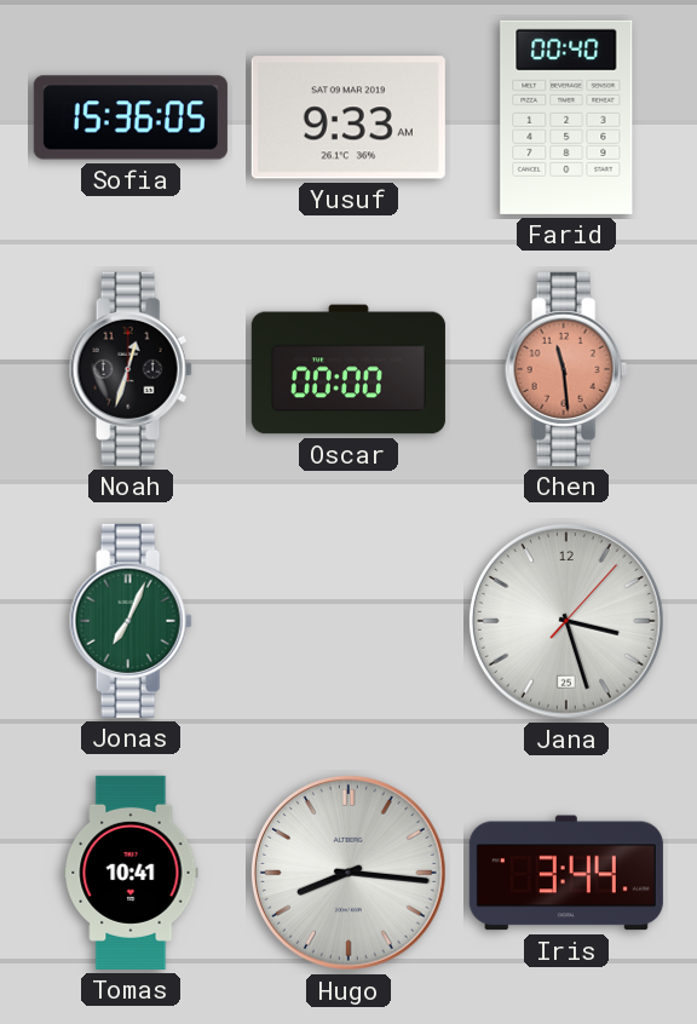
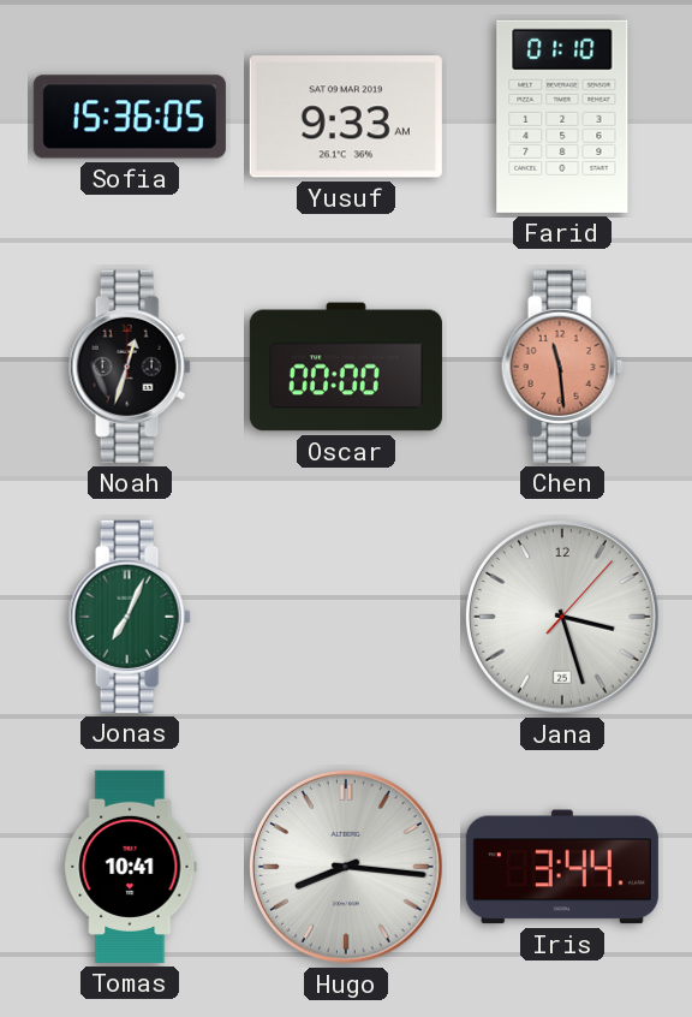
Farid: 00:40 -> 01:10 (562, 117)
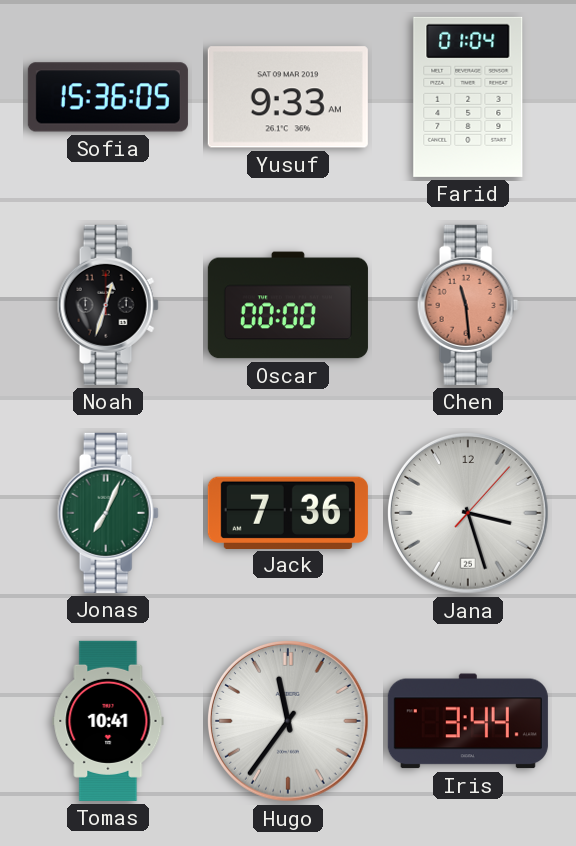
Farid: 01:10 -> 01:04 (468, 97)
Jack: none -> 7:36 (288, 512)
Hugo: 8:16 -> 11:36 (289, 722)
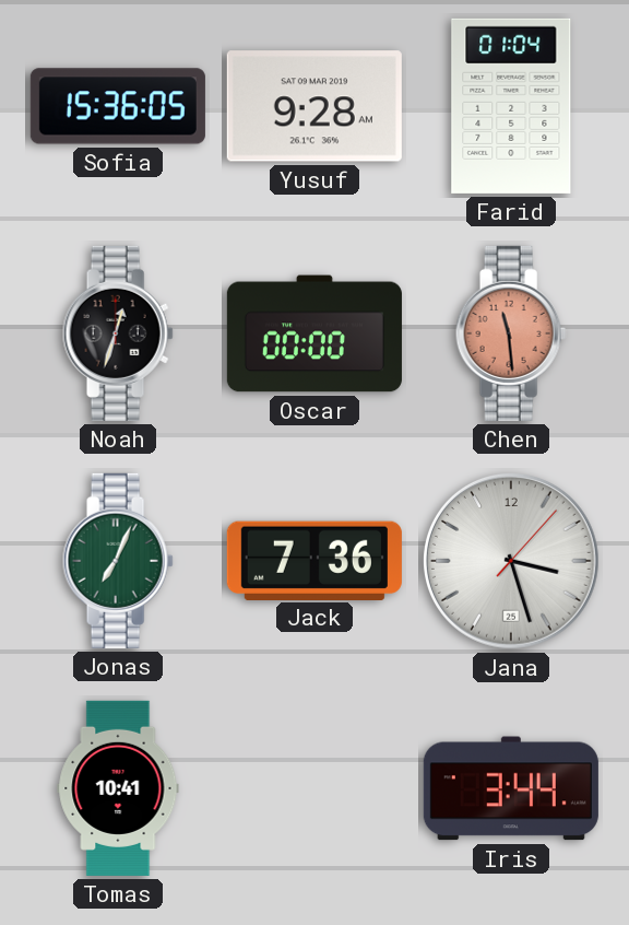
Yusuf: 9:33 -> 9:28 (314, 106)
Hugo: 11:36 -> none (289, 722)
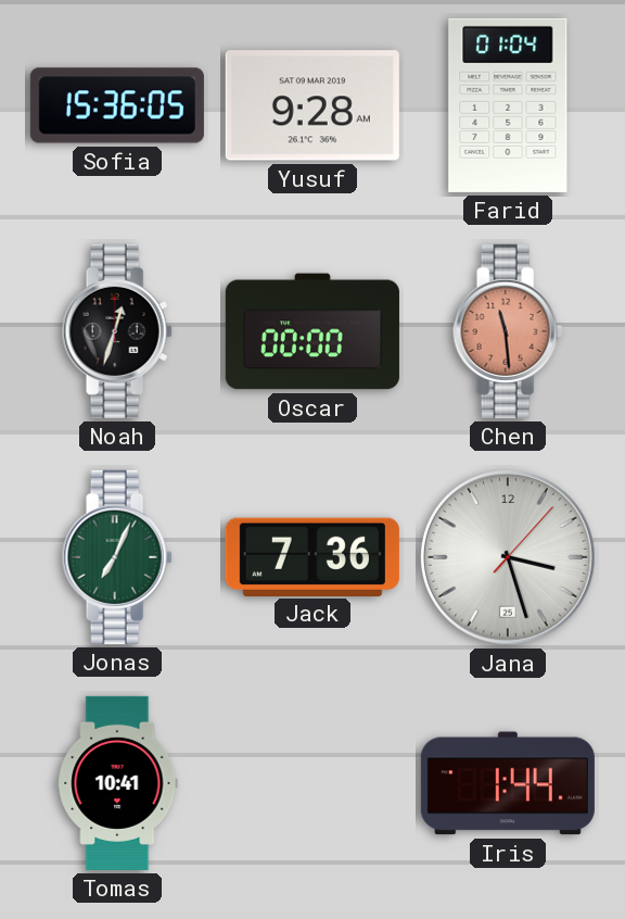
Iris: 3:44 -> 1:44 (508, 783)
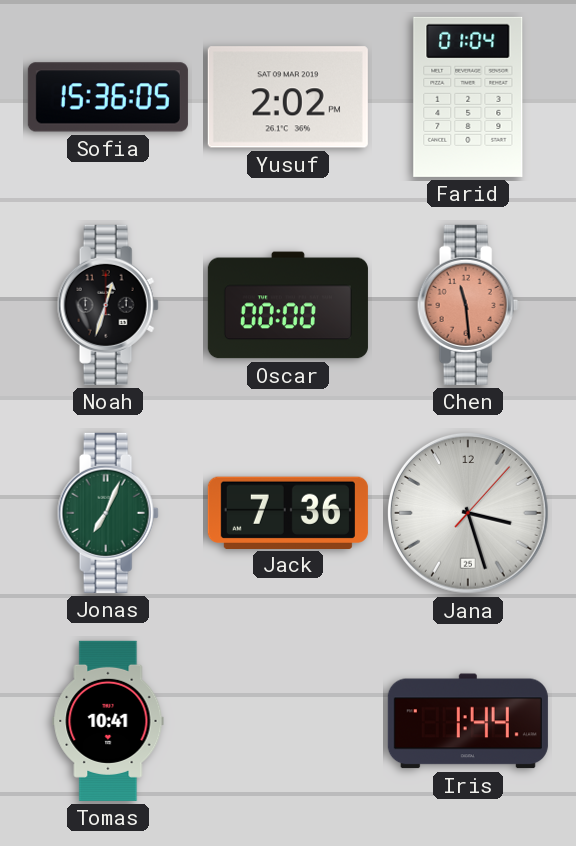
Yusuf: 9:28 -> 2:02 (288, 97)
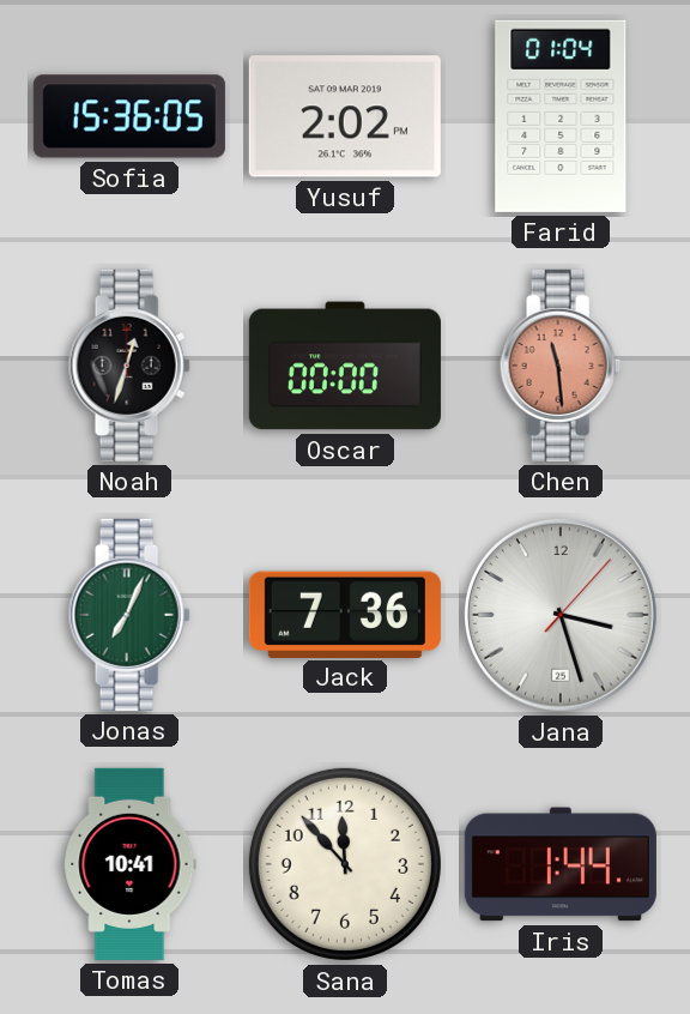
Sana: none -> 11:53 (345, 864)
